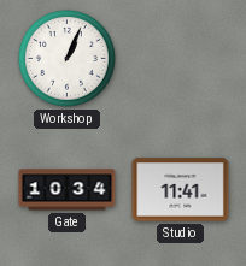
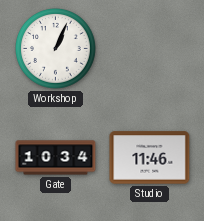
Studio: 11:41 -> 11:46 (150, 158)
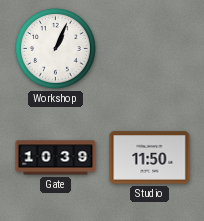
Gate: 10:34 -> 10:39 (56, 158)
Studio: 11:46 -> 11:50 (150, 158)
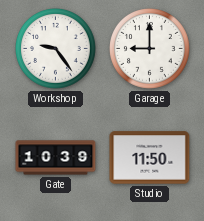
Workshop: 1:04 -> 9:24 (56, 49)
Garage: none -> 9:00 (150, 49)
